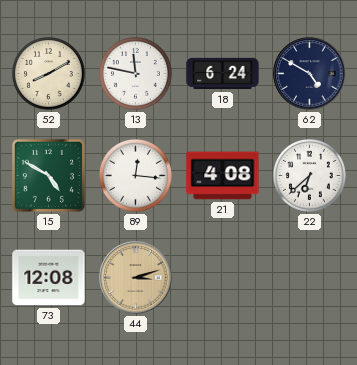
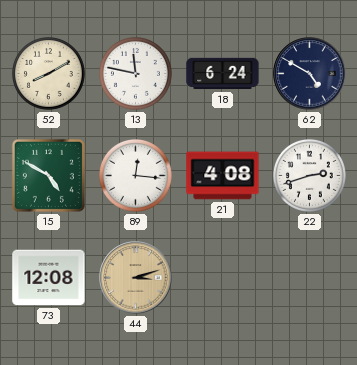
22: 6:38 -> 2:42 (309, 175)
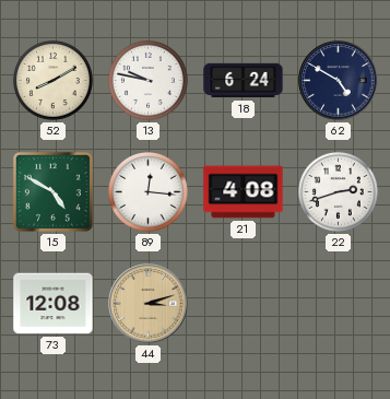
13: 11:47 -> 9:47 (147, 80)
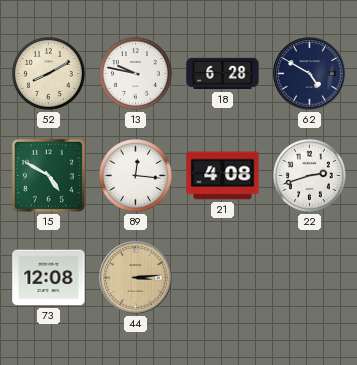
18: 6:24 -> 6:28 (223, 74)
44: 3:12 -> 3:14 (136, 278)
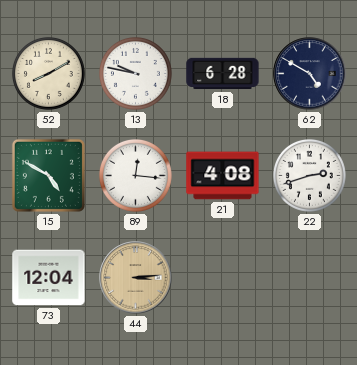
73: 12:08 -> 12:04 (49, 278)
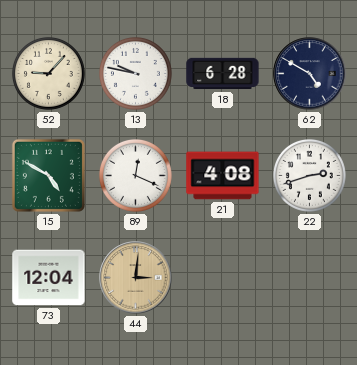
52: 8:10 -> 9:07 (48, 73)
89: 12:16 -> 12:19 (135, 175)
44: 3:14 -> 3:01 (136, 278)
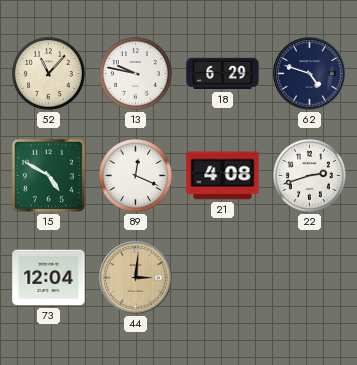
52: 9:07 -> 11:07 (48, 73)
18: 6:28 -> 6:29 (223, 74)
62: 4:50 -> 4:48 (310, 74)
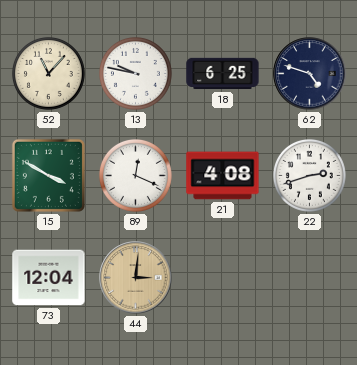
18: 6:29 -> 6:25 (223, 74)
15: 4:50 -> 3:50 (48, 175)
